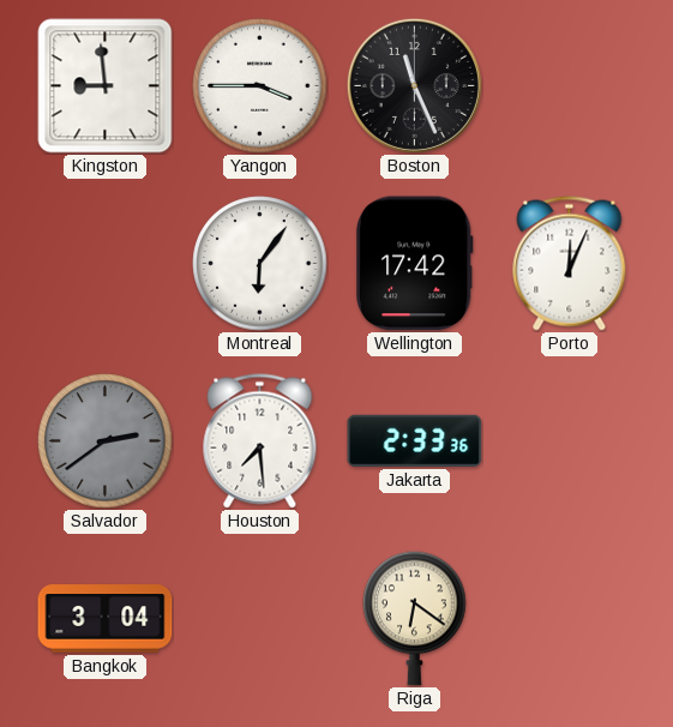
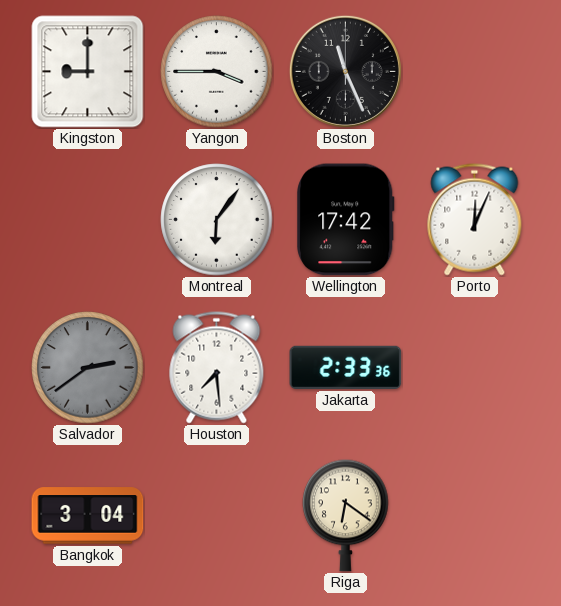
Kingston: 8:59 -> 9:00 (88, 72)
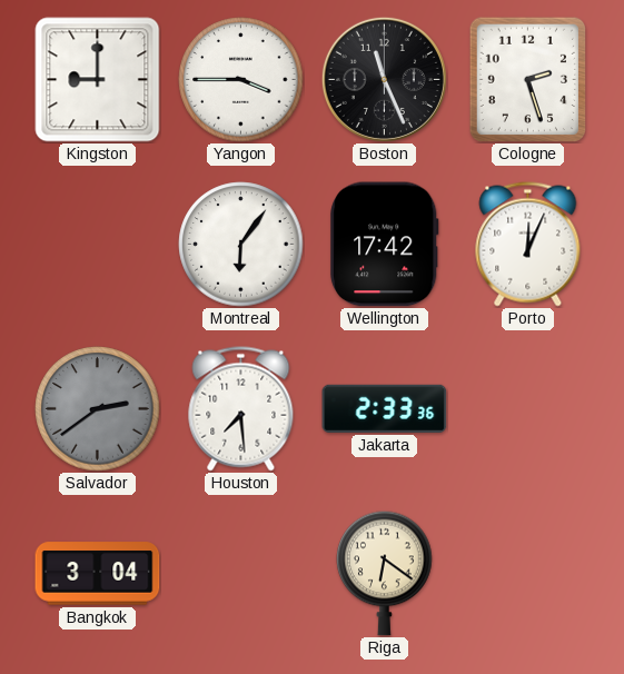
Cologne: none -> 2:27 (527, 79)
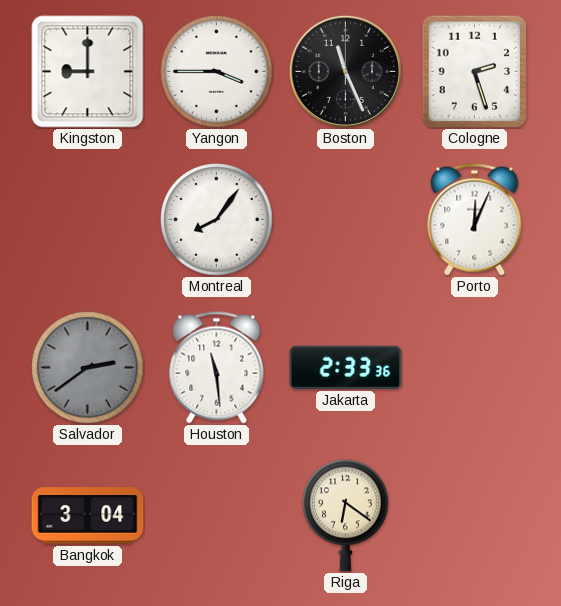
Montreal: 6:06 -> 8:06 (217, 220)
Wellington: 17:42 -> none (385, 245)
Houston: 7:29 -> 11:29 (217, 368)
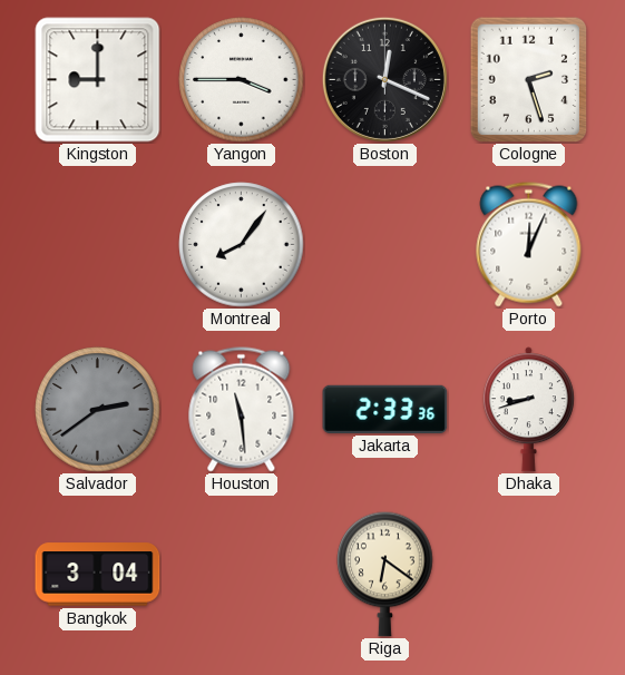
Boston: 11:26 -> 12:19 (384, 79)
Dhaka: none -> 8:42 (528, 410)
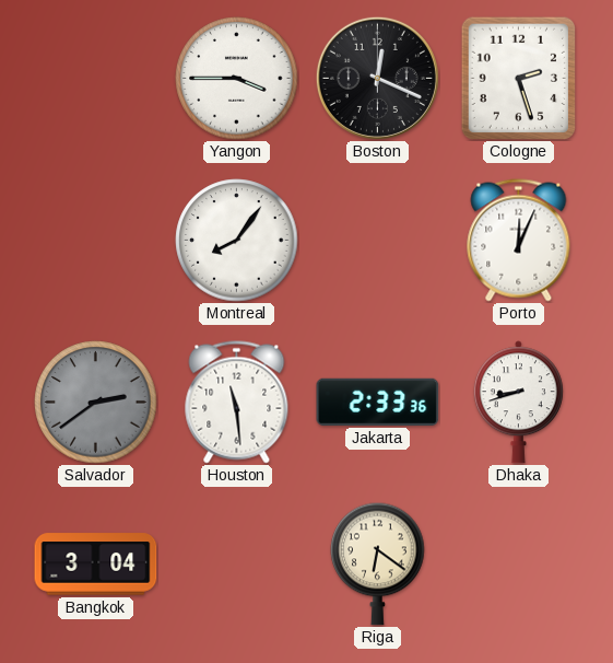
Kingston: 9:00 -> none (98, 80)
